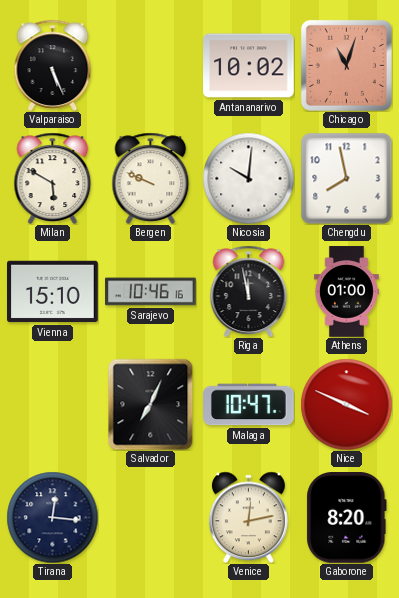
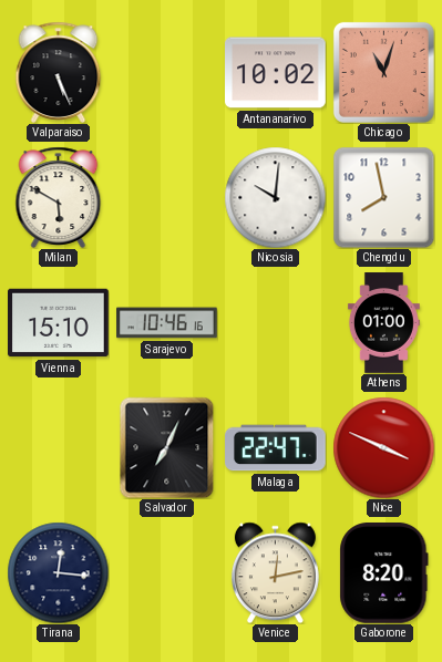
Bergen: 9:49 -> none (151, 178)
Riga: 11:58 -> none (249, 291)
Malaga: 10:47 -> 22:47 (276, 448)
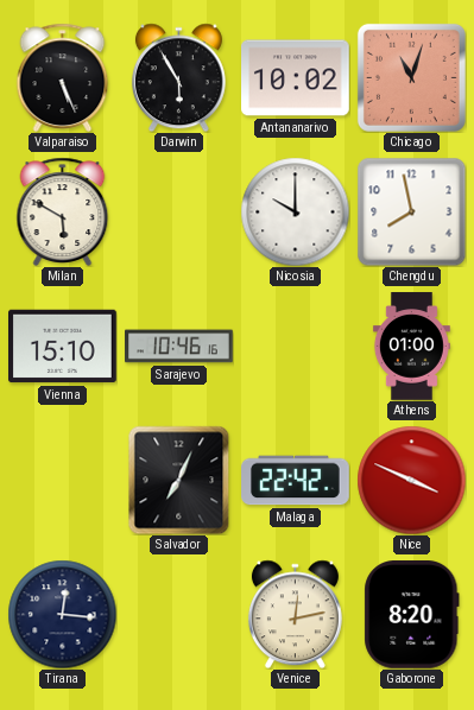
Darwin: none -> 5:55 (178, 77)
Nicosia: 10:01 -> 10:00 (295, 211)
Malaga: 22:47 -> 22:42 (296, 481)
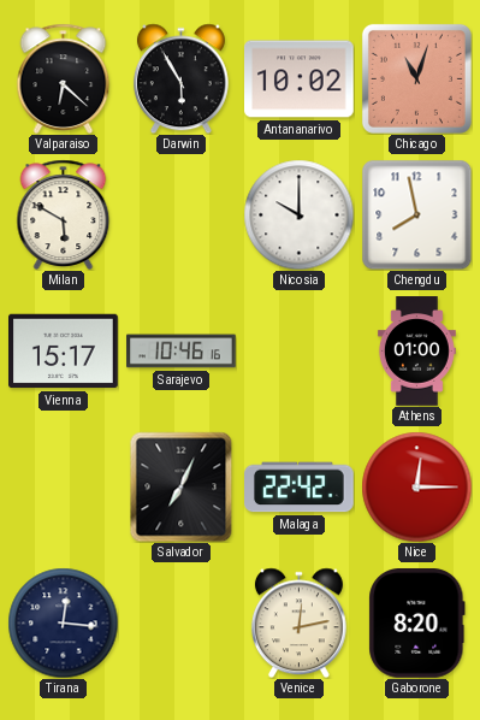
Valparaiso: 5:26 -> 6:22 (64, 78)
Vienna: 15:10 -> 15:17 (64, 352)
Nice: 3:49 -> 12:15 (416, 486)
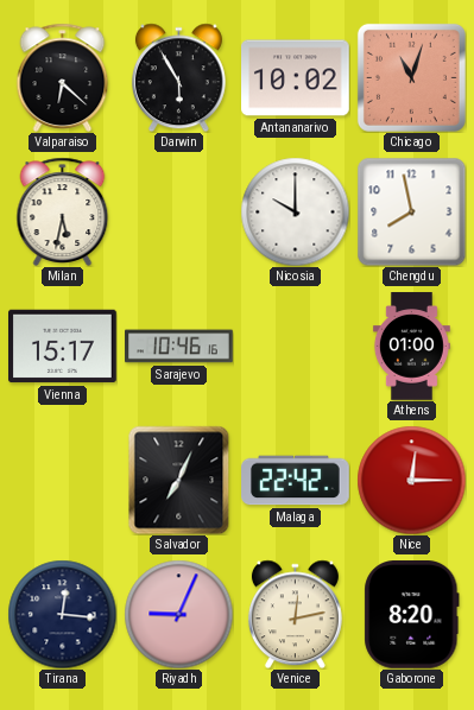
Milan: 5:50 -> 5:32 (63, 211)
Riyadh: none -> 9:04 (178, 614)
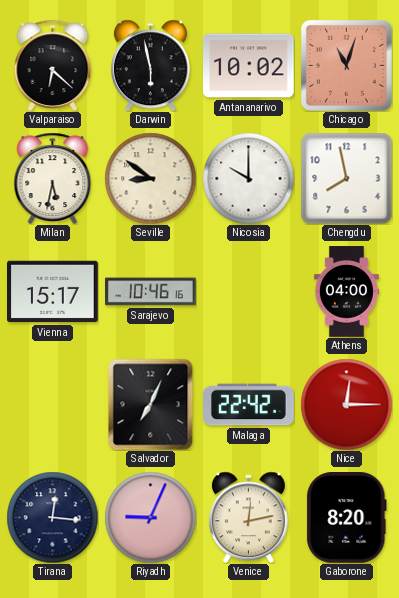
Darwin: 5:55 -> 5:58 (150, 65)
Seville: none -> 8:51 (150, 178)
Athens: 01:00 -> 04:00 (346, 292)
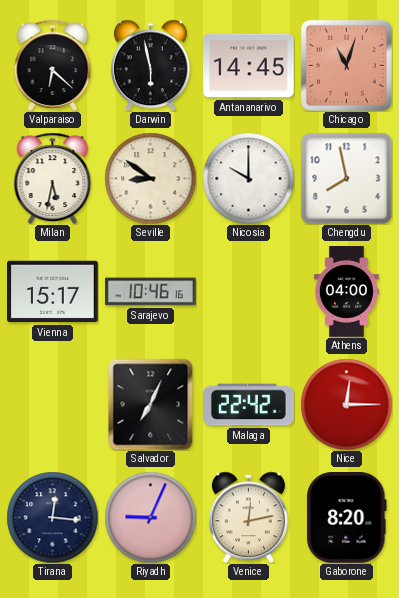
Antananarivo: 10:02 -> 14:45 (249, 66)
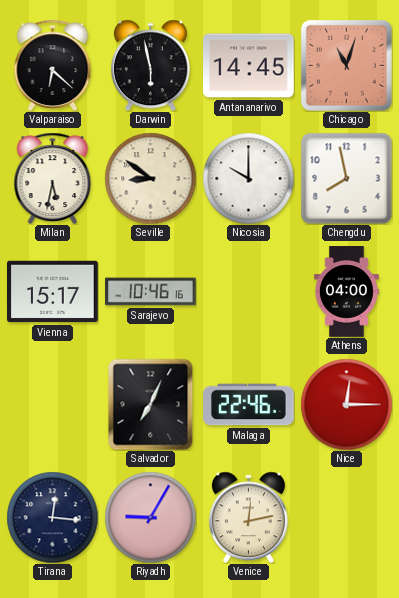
Malaga: 22:42 -> 22:46 (249, 405)
Riyadh: 9:04 -> 9:05 (150, 517)
Gaborone: 8:20 -> none (347, 518)
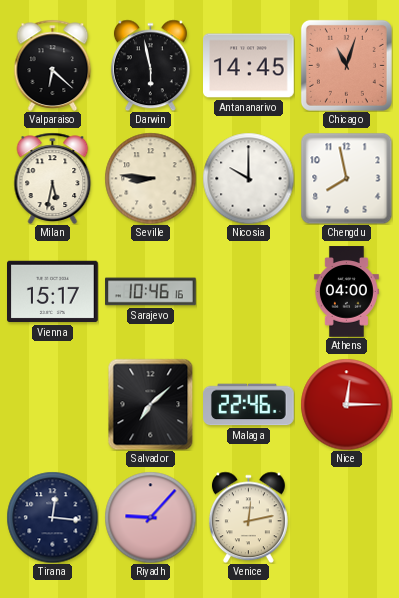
Seville: 8:51 -> 8:46 (150, 178)
Salvador: 7:04 -> 7:08 (151, 404)
Riyadh: 9:05 -> 9:07 (150, 517)
